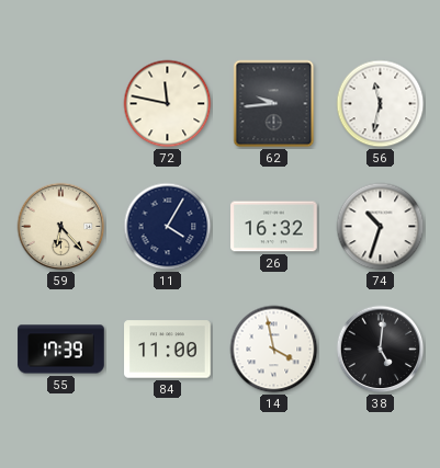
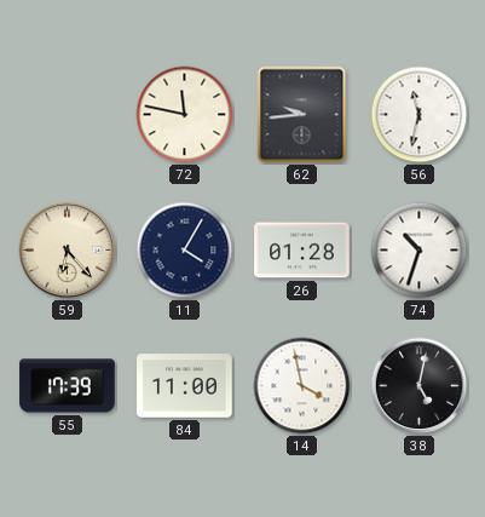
26: 16:32 -> 01:28 (302, 251)
38: 5:01 -> 5:02 (420, 386)
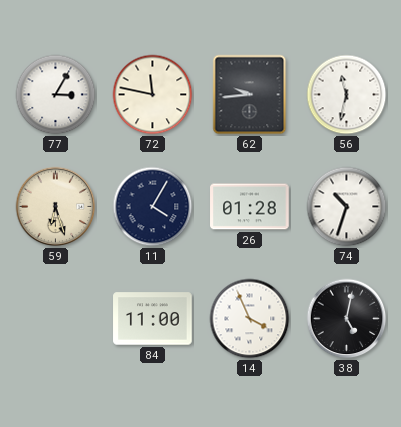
77: none -> 3:05 (56, 95)
59: 6:23 -> 6:27 (56, 207)
55: 17:39 -> none (68, 386)
14: 3:58 -> 3:56 (250, 319)
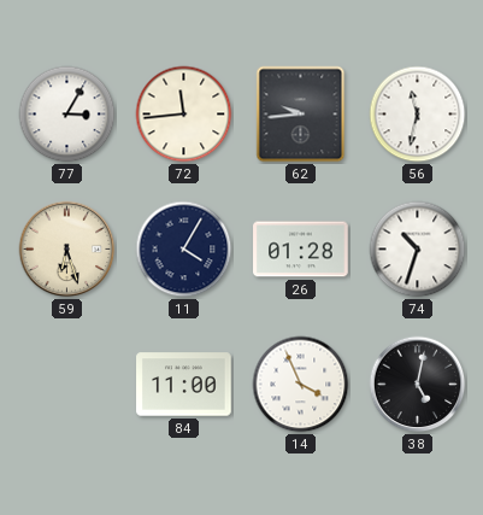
72: 11:47 -> 11:44 (184, 115)
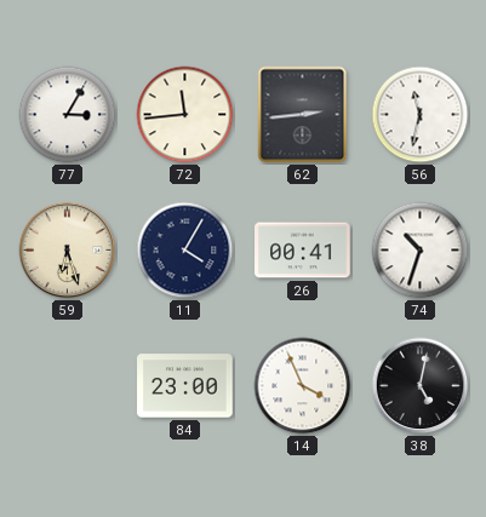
62: 9:44 -> 2:44 (303, 115)
26: 01:28 -> 00:41 (303, 251)
84: 11:00 -> 23:00 (185, 386)
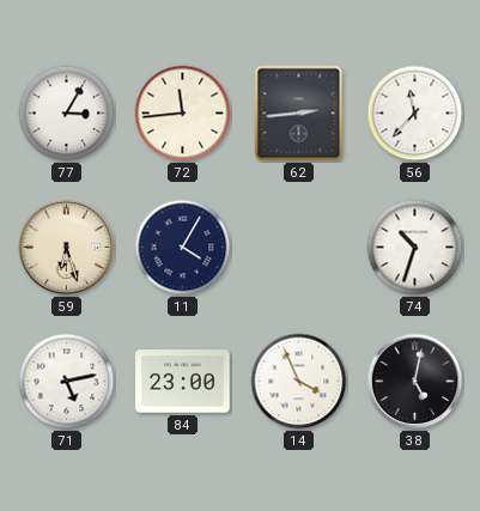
56: 11:32 -> 11:37 (415, 114)
26: 00:41 -> none (303, 251)
71: none -> 5:13 (67, 382)
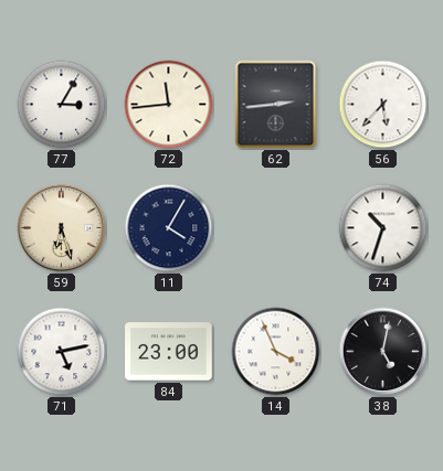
56: 11:37 -> 5:37 (383, 105)
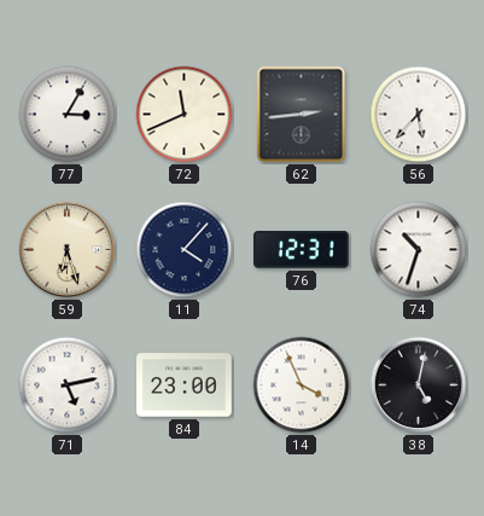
72: 11:44 -> 11:41 (185, 115)
11: 4:05 -> 4:07 (185, 250)
76: none -> 12:31 (302, 250)
